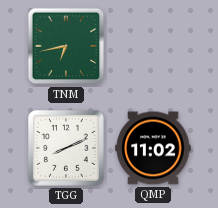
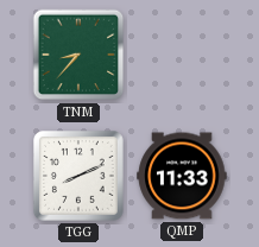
TNM: 6:43 -> 8:37 (78, 55)
QMP: 11:02 -> 11:33 (182, 176)
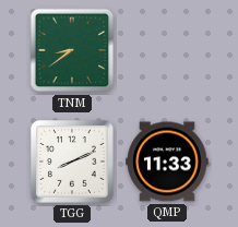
TNM: 8:37 -> 8:39 (72, 50)
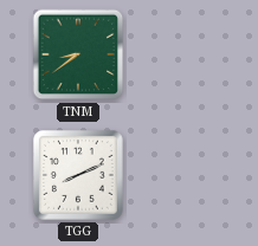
QMP: 11:33 -> none (167, 162)
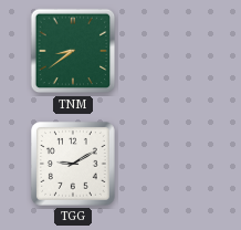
TGG: 8:11 -> 9:10 (74, 165)
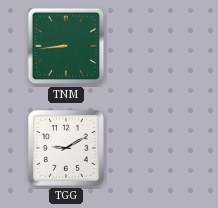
TNM: 8:39 -> 8:44 (66, 46)
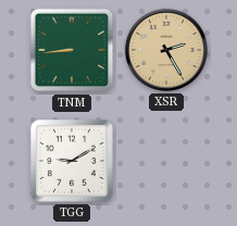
XSR: none -> 2:25 (166, 50)
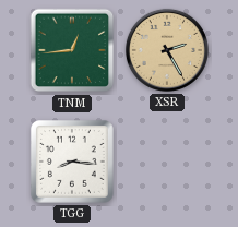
TNM: 8:44 -> 12:44 (72, 50)
TGG: 9:10 -> 8:16 (73, 163)
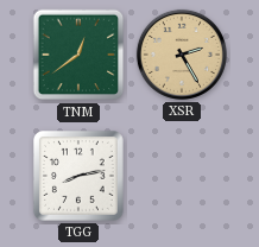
TNM: 12:44 -> 12:39 (78, 55)
TGG: 8:16 -> 8:13 (80, 177)
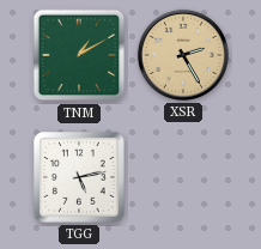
TNM: 12:39 -> 1:10 (79, 55)
TGG: 8:13 -> 5:13 (80, 178)
